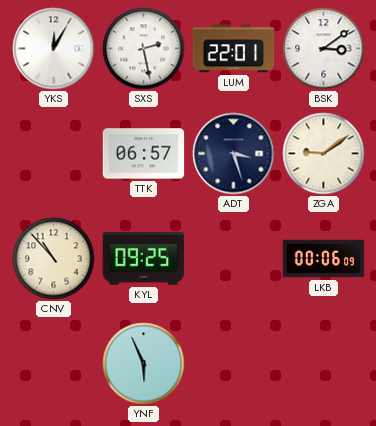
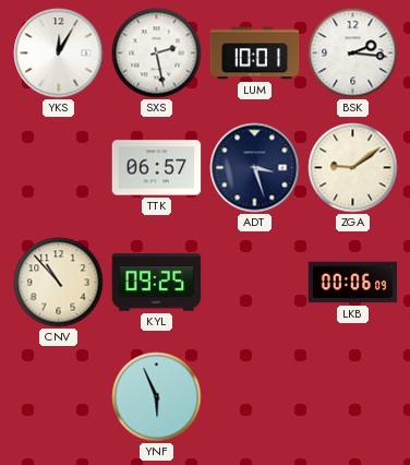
LUM: 22:01 -> 10:01 (255, 53)
BSK: 3:09 -> 2:16 (353, 53)
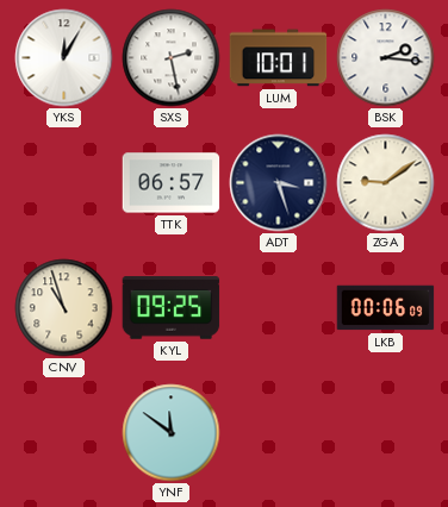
CNV: 10:53 -> 10:57 (64, 308)
YNF: 5:56 -> 11:51 (172, 433)
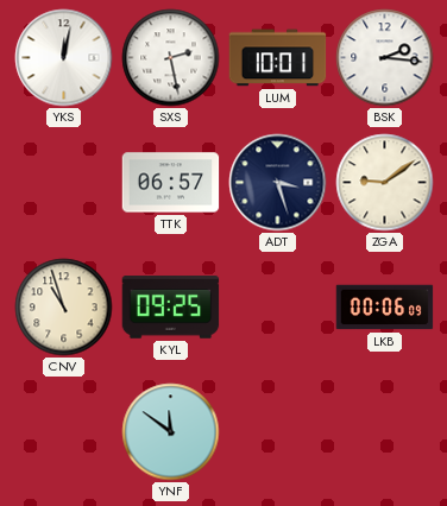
YKS: 12:05 -> 12:02 (64, 58)
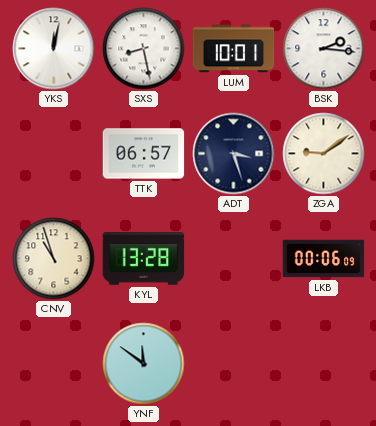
SXS: 2:28 -> 8:28 (144, 49)
KYL: 09:25 -> 13:28 (144, 259)
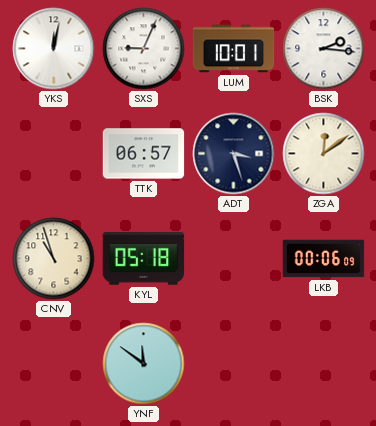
SXS: 8:28 -> 9:04 (144, 49)
ZGA: 9:09 -> 12:09 (324, 154)
KYL: 13:28 -> 05:18 (144, 259)
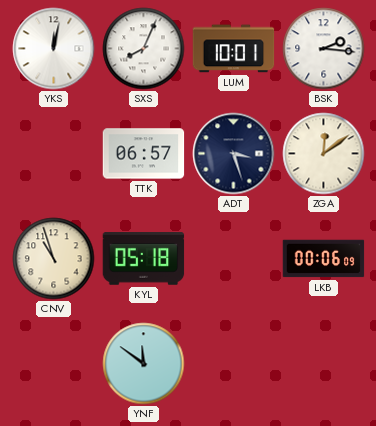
SXS: 9:04 -> 8:04 (144, 49)
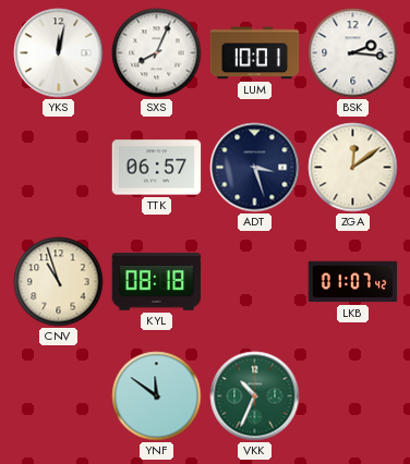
KYL: 05:18 -> 08:18 (157, 282)
LKB: 00:06 -> 01:07 (353, 282)
VKK: none -> 10:34 (255, 396)
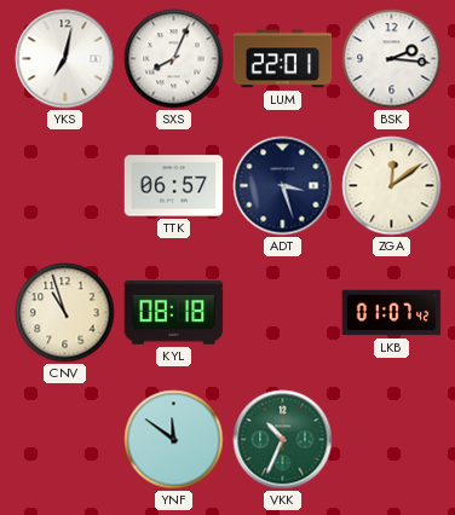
YKS: 12:02 -> 7:02 (65, 59)
LUM: 10:01 -> 22:01 (283, 59)
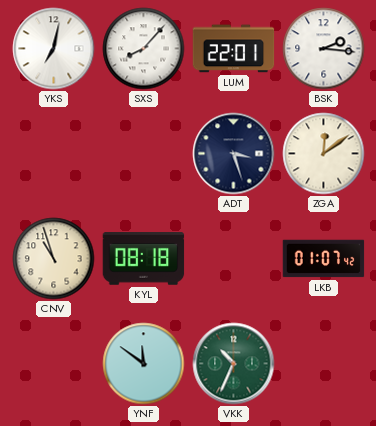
SXS: 8:04 -> 8:07 (144, 49)
TTK: 06:57 -> none (174, 186)
